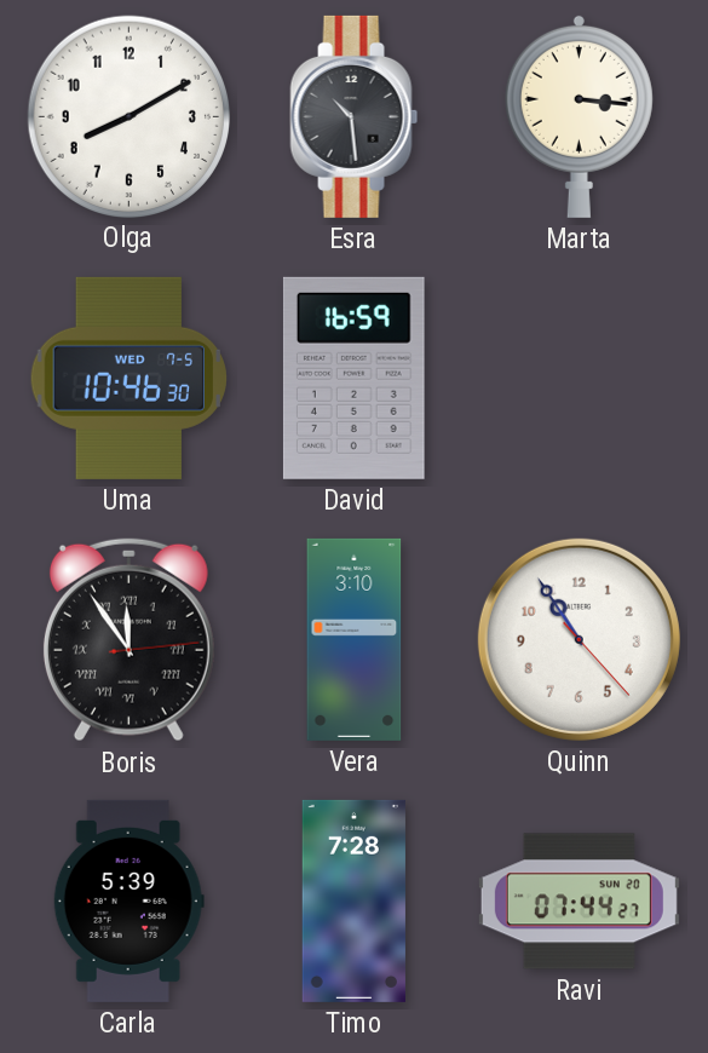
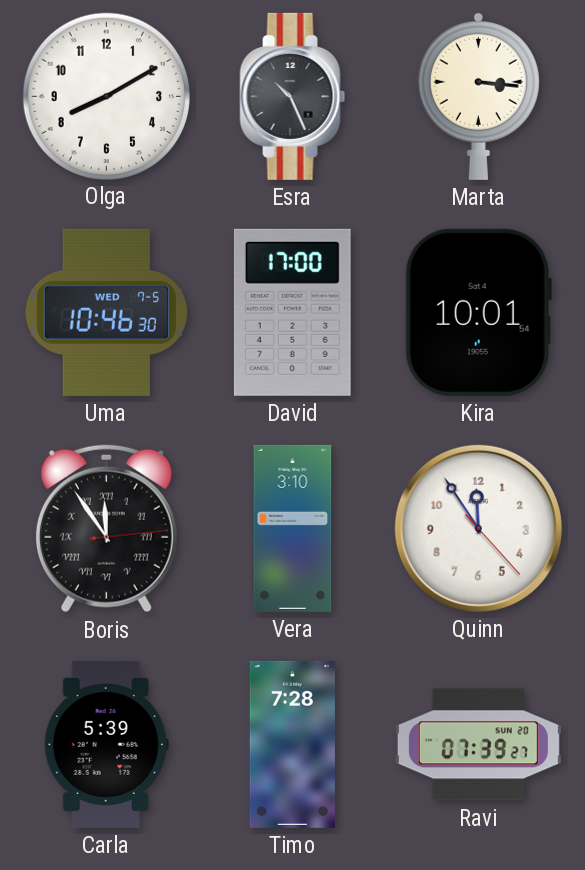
Esra: 10:29 -> 10:26 (293, 96)
David: 16:59 -> 17:00 (292, 312)
Kira: none -> 10:01 (478, 312)
Quinn: 10:54 -> 11:54 (478, 528)
Ravi: 07:44 -> 07:39 (478, 745)
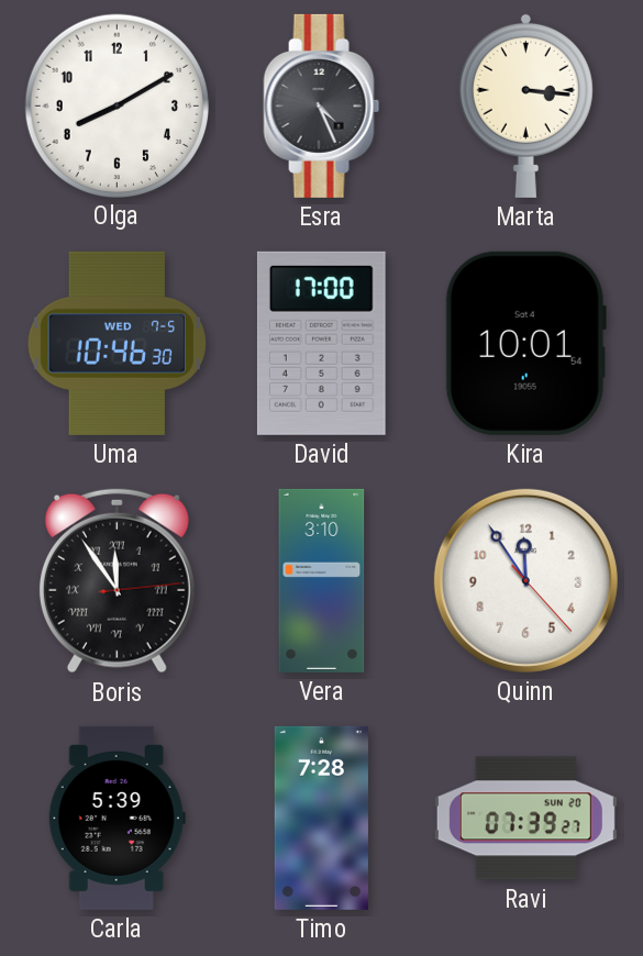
Esra: 10:26 -> 4:26 (322, 105)
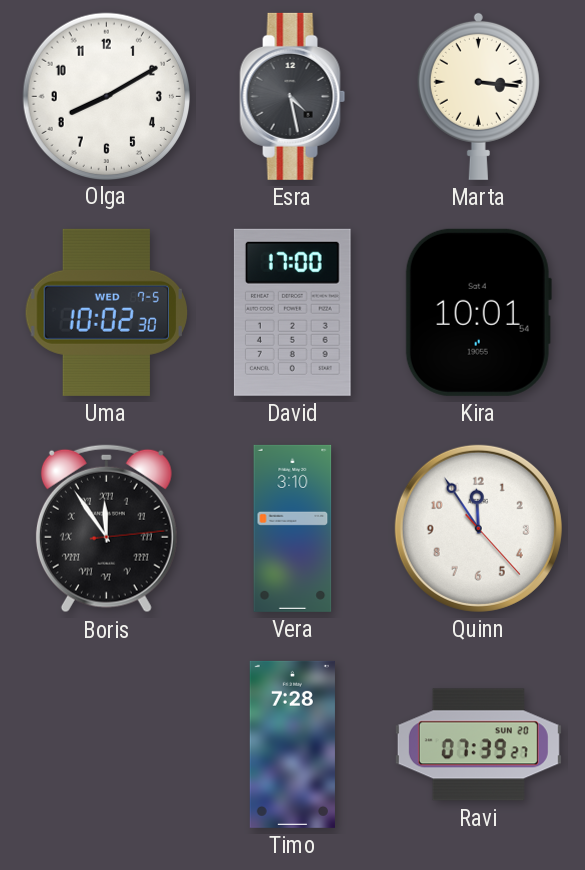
Esra: 4:26 -> 4:28 (293, 96)
Uma: 10:46 -> 10:02 (106, 312)
Carla: 5:39 -> none (117, 818)
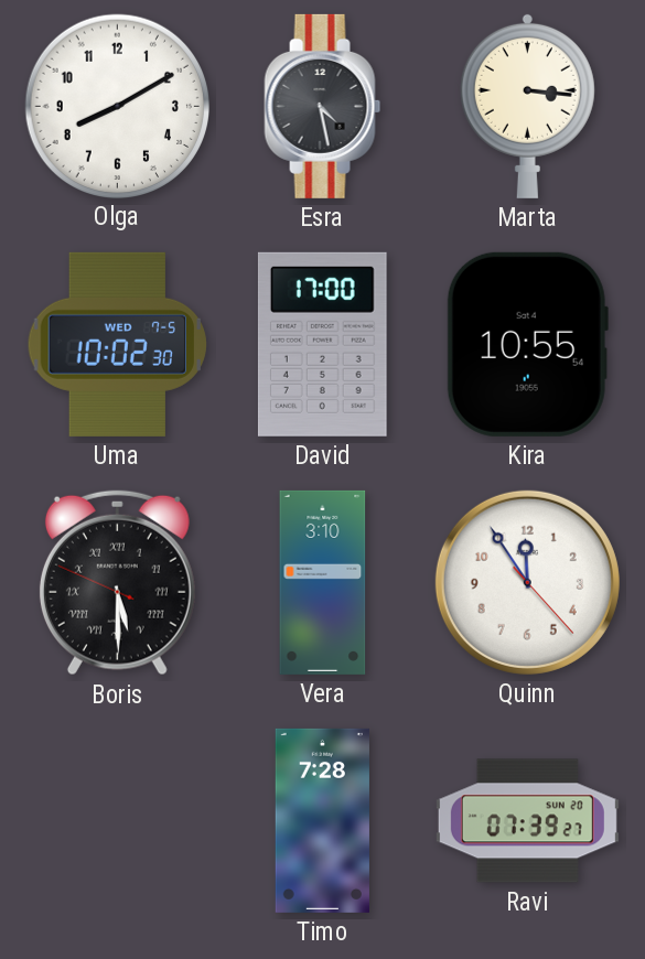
Kira: 10:01 -> 10:55 (527, 344)
Boris: 11:54 -> 5:29 (117, 583)
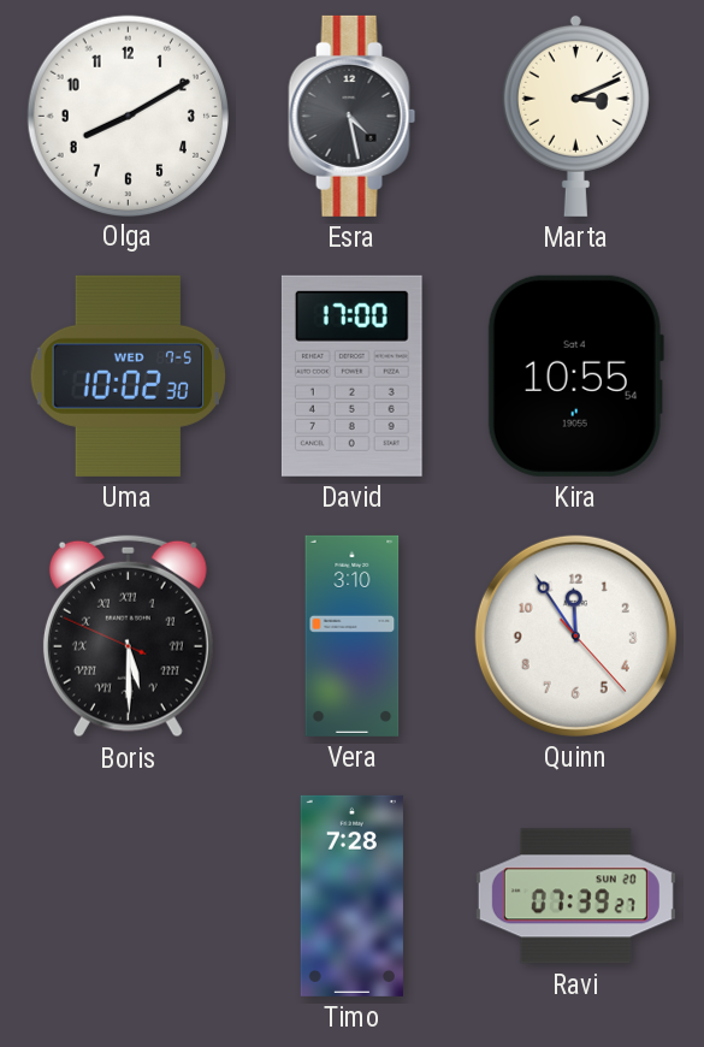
Marta: 3:16 -> 3:11 (575, 116)
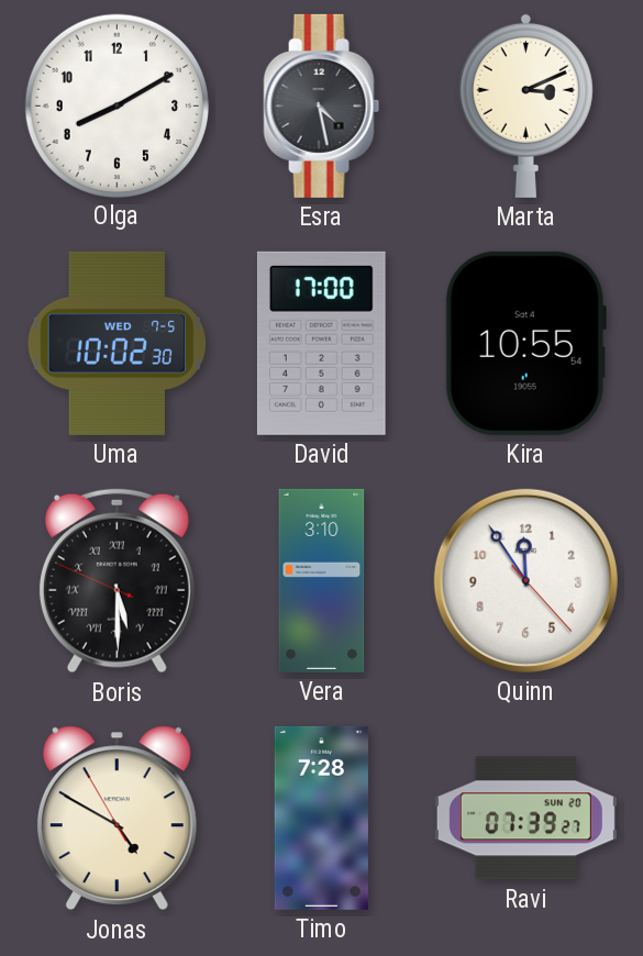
Jonas: none -> 4:49 (117, 819)
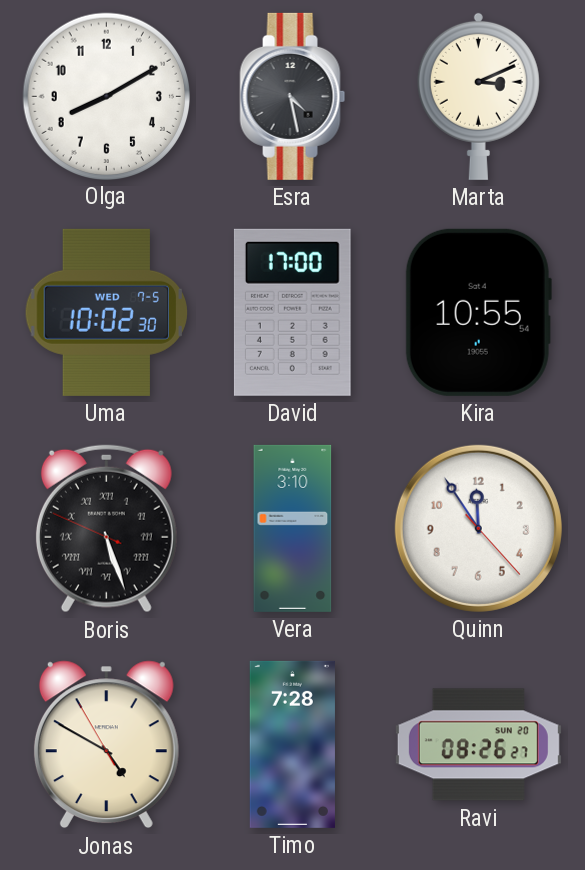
Boris: 5:29 -> 5:26 (106, 529)
Ravi: 07:39 -> 08:26 (478, 745)
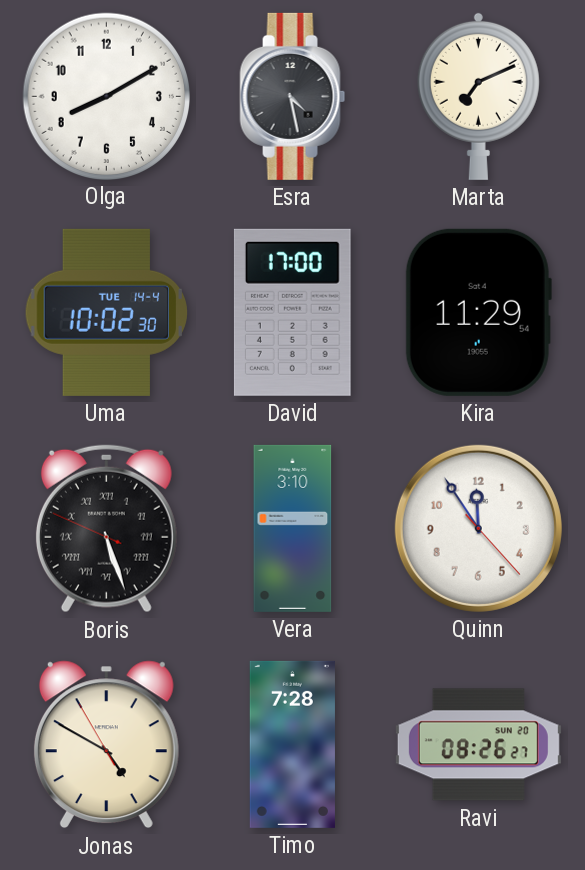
Marta: 3:11 -> 7:11 (478, 96)
Uma date: WED 7-5 -> TUE 14-4 (106, 312)
Kira: 10:55 -> 11:29 (478, 312)
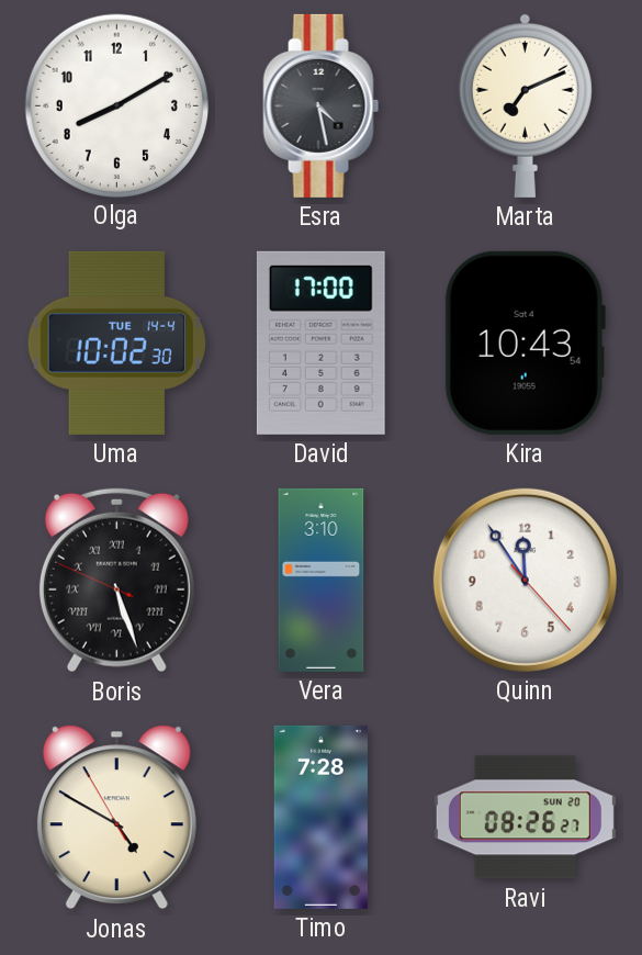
Kira: 11:29 -> 10:43 (525, 342)
